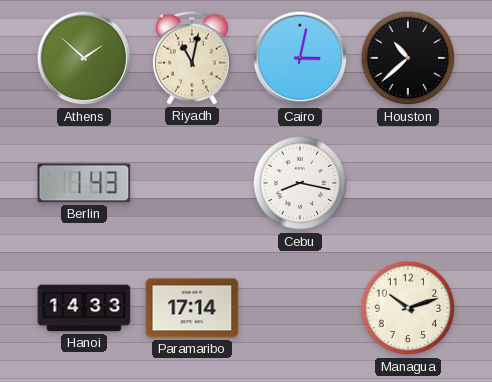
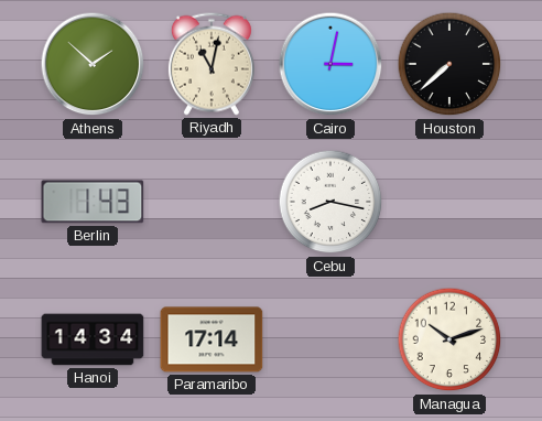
Houston: 10:38 -> 7:38 (449, 64)
Hanoi: 14:33 -> 14:34 (93, 339)
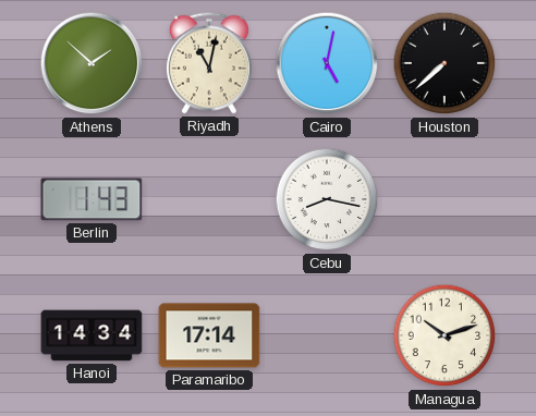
Cairo: 3:02 -> 5:02 (327, 63)
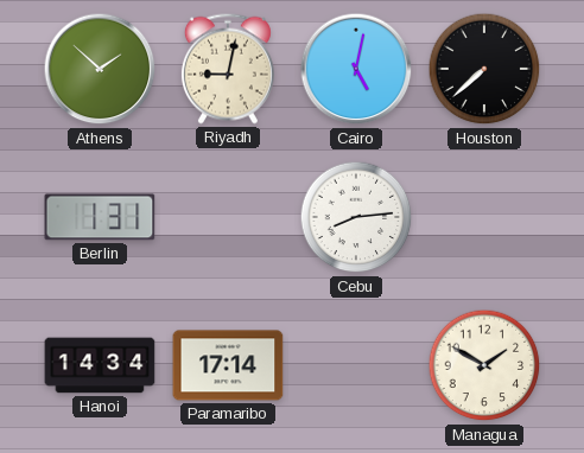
Riyadh: 11:02 -> 9:02 (228, 69)
Berlin: 1:43 -> 1:31 (100, 217)
Cebu: 8:17 -> 8:14 (356, 217)
Managua: 10:12 -> 1:50 (484, 365)
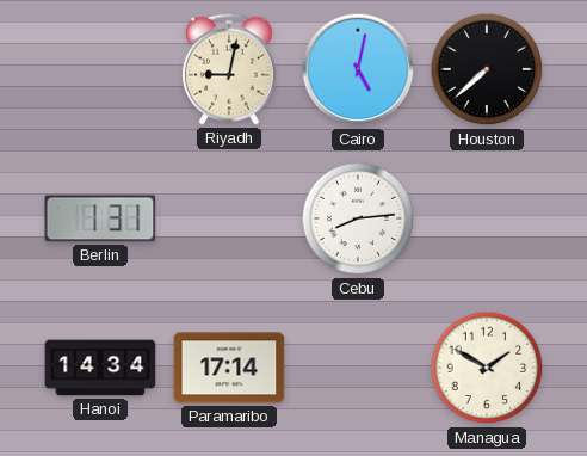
Athens: 1:52 -> none (100, 69)
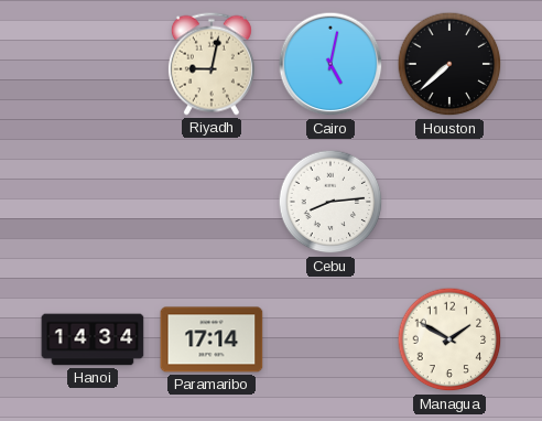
Berlin: 1:31 -> none (100, 218)
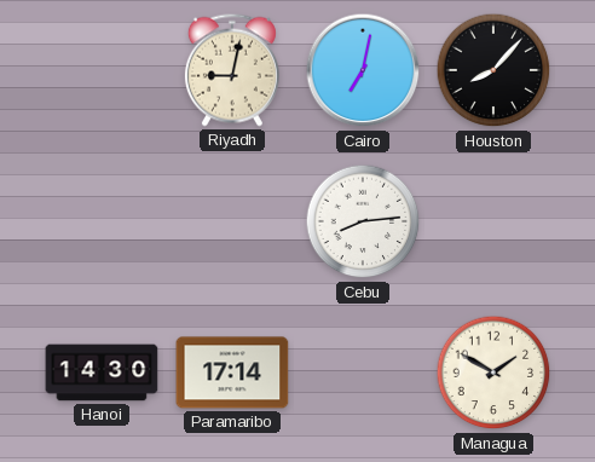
Cairo: 5:02 -> 7:02 (363, 70)
Houston: 7:38 -> 8:07 (493, 70)
Hanoi: 14:34 -> 14:30 (102, 373)
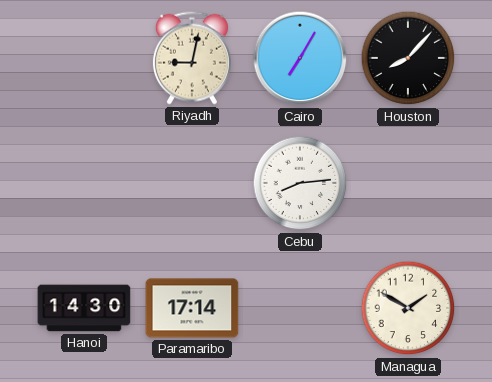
Cairo: 7:02 -> 7:05 (300, 58)
